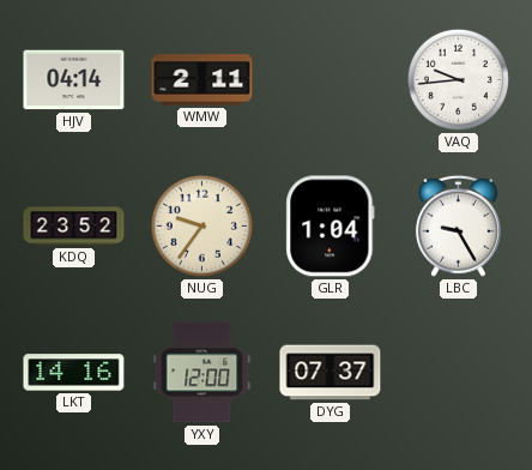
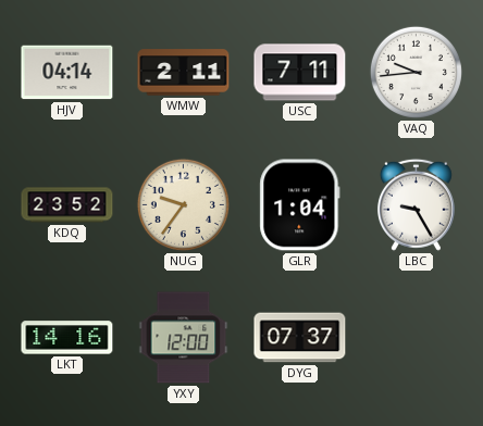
USC: none -> 7:11 (300, 73)
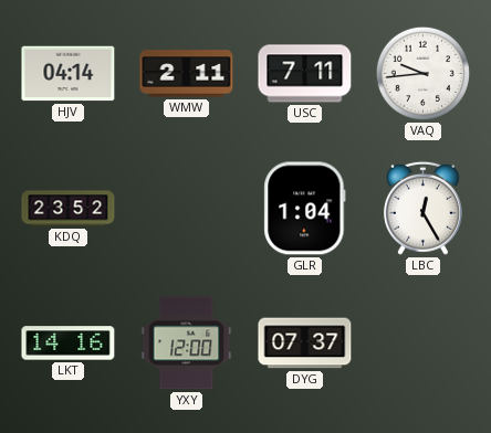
NUG: 9:36 -> none (183, 204)
LBC: 9:25 -> 12:25 (422, 208)
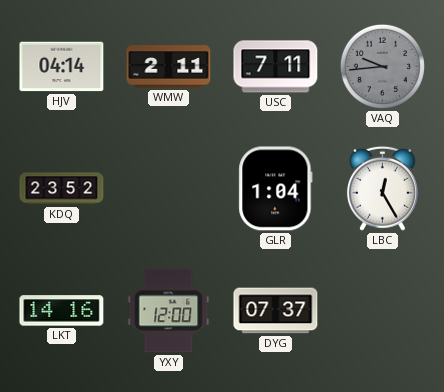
VAQ dial: white -> grey (382, 66)
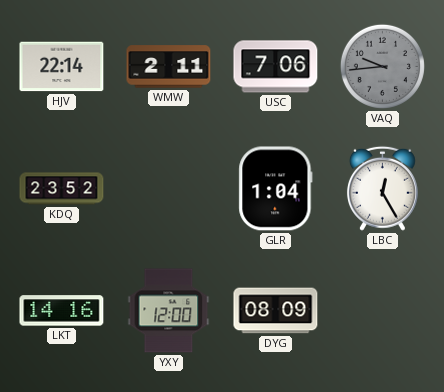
HJV: 04:14 -> 22:14 (62, 67)
USC: 7:11 -> 7:06 (276, 67)
DYG: 07:37 -> 08:09 (276, 311)
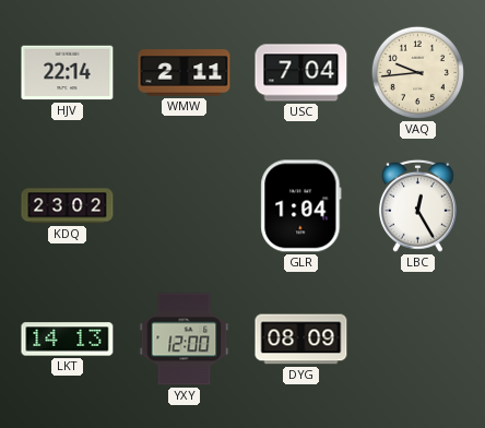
USC: 7:06 -> 7:04 (301, 73)
VAQ dial: grey -> cream (417, 72)
KDQ: 23:52 -> 23:02 (68, 206)
LKT: 14:16 -> 14:13 (68, 340)
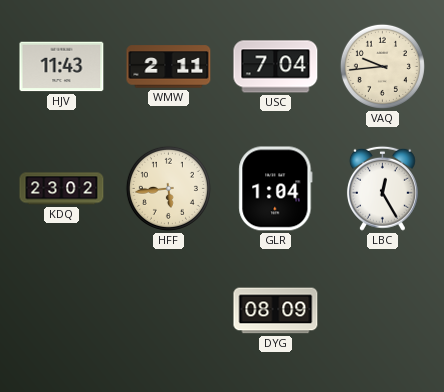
HJV: 22:14 -> 11:43 (62, 67)
HFF: none -> 5:44 (168, 188)
LKT: 14:13 -> none (68, 340)
YXY: 12:00 -> none (185, 340)
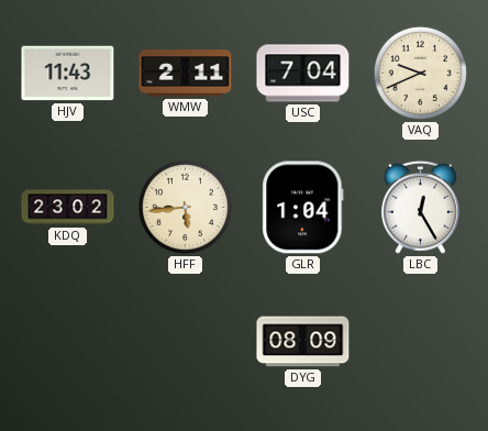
VAQ: 9:44 -> 9:41 (420, 73)
